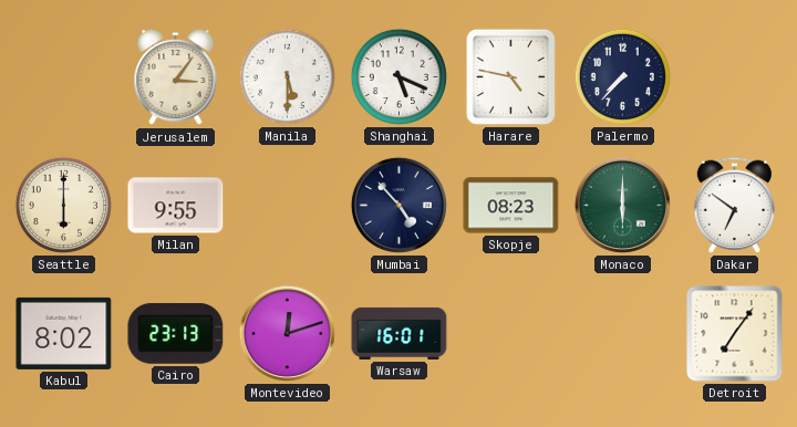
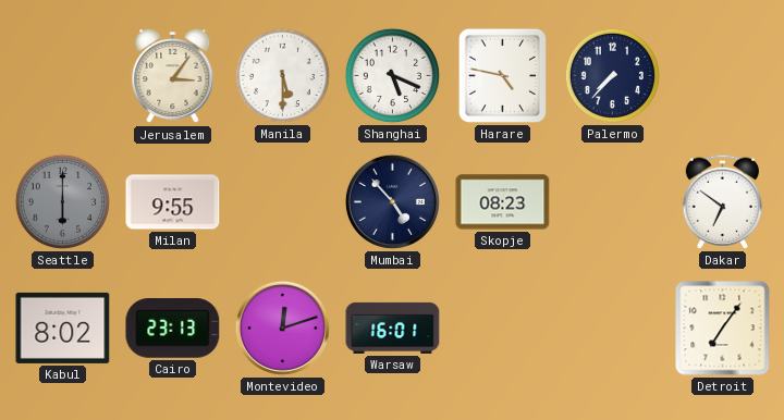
Seattle dial: cream -> grey (62, 201)
Monaco: 6:00 -> none (622, 205)
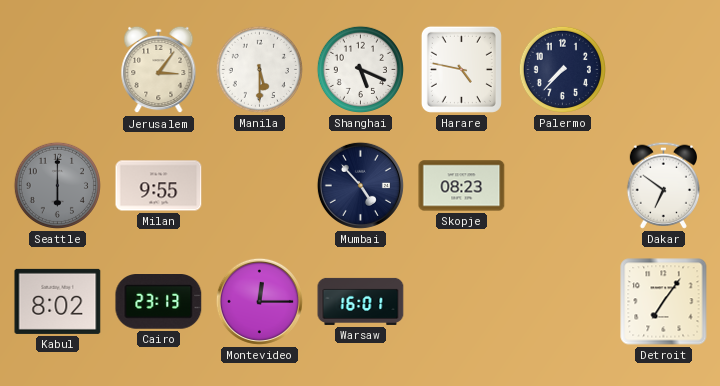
Montevideo: 12:12 -> 12:15 (259, 301)
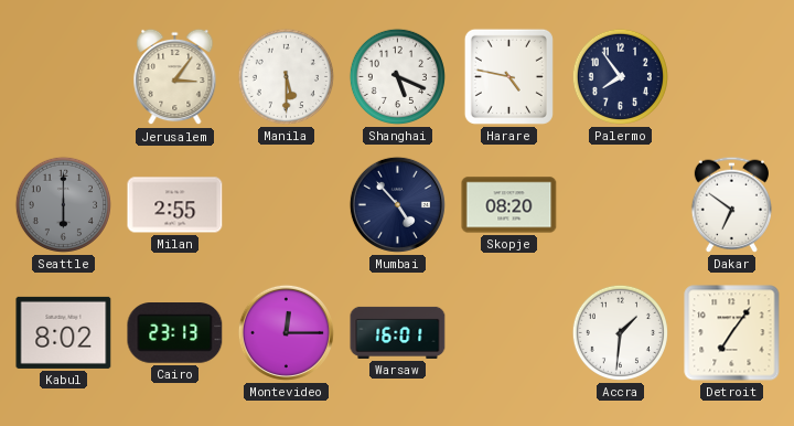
Palermo: 7:37 -> 7:54 (620, 76)
Milan: 9:55 -> 2:55 (175, 205)
Skopje: 08:23 -> 08:20 (509, 205)
Accra: none -> 1:31 (620, 332)
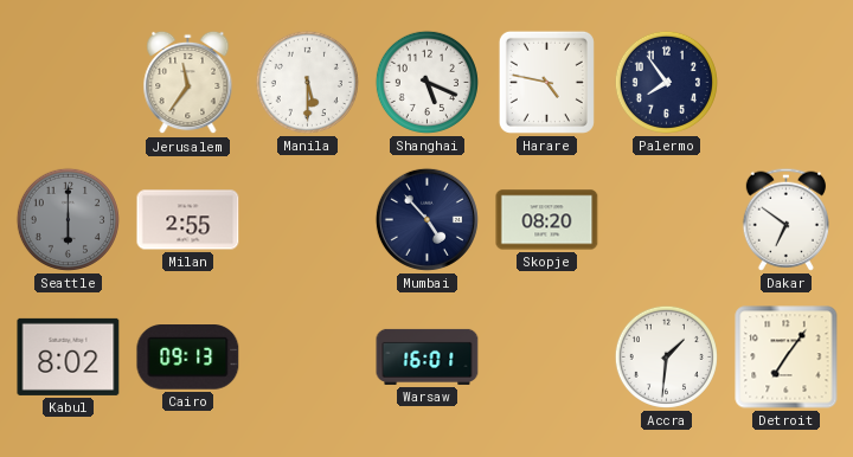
Jerusalem: 3:06 -> 11:36 (188, 83)
Cairo: 23:13 -> 09:13 (188, 358)
Montevideo: 12:15 -> none (286, 332)
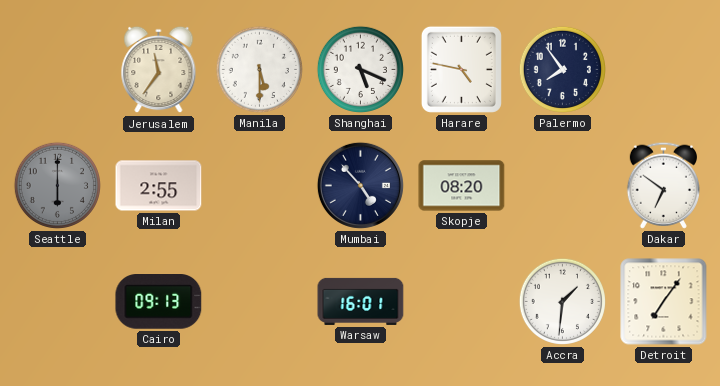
Kabul: 8:02 -> none (69, 356)
